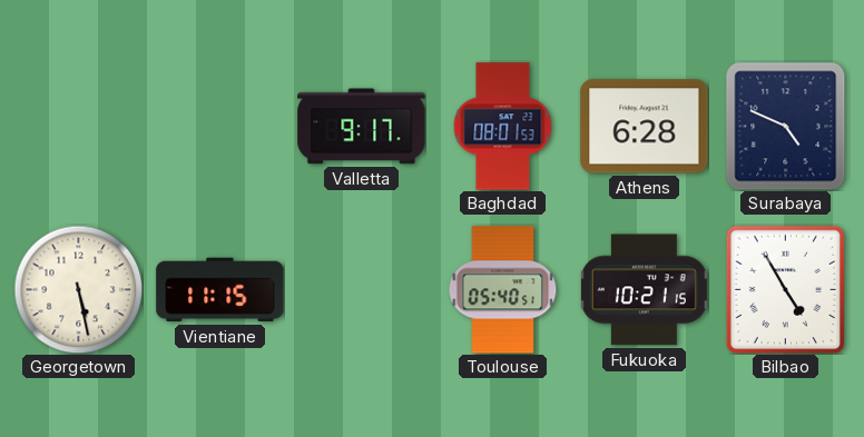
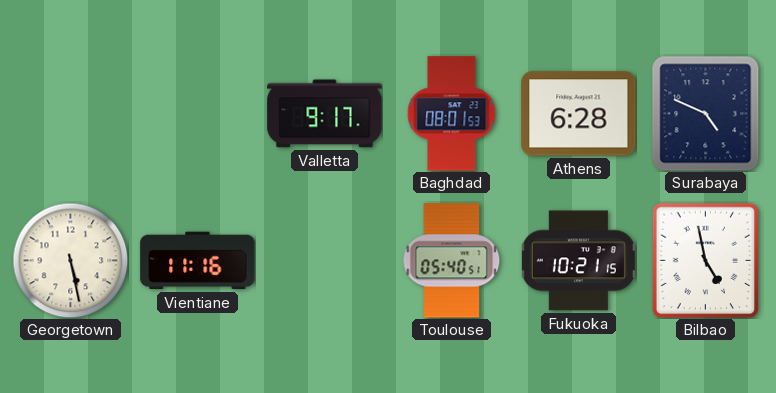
Vientiane: 11:15 -> 11:16 (198, 261)
Bilbao: 4:55 -> 4:58 (706, 260)
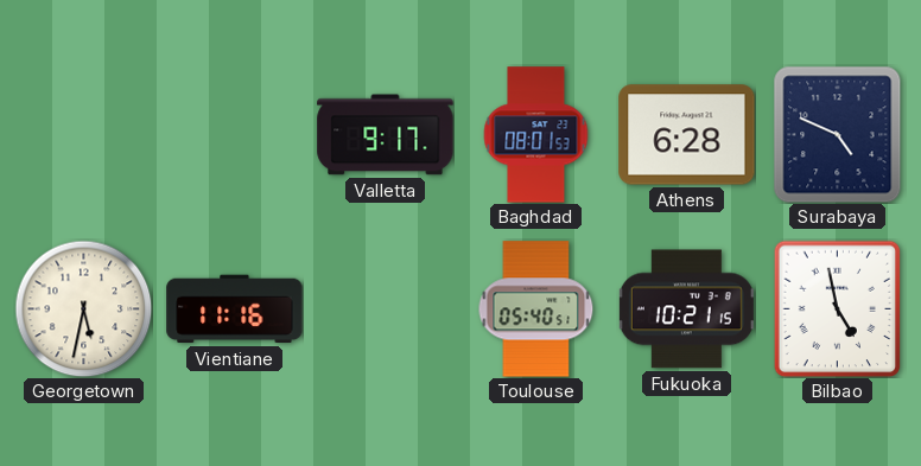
Georgetown: 5:28 -> 5:32 (83, 308)
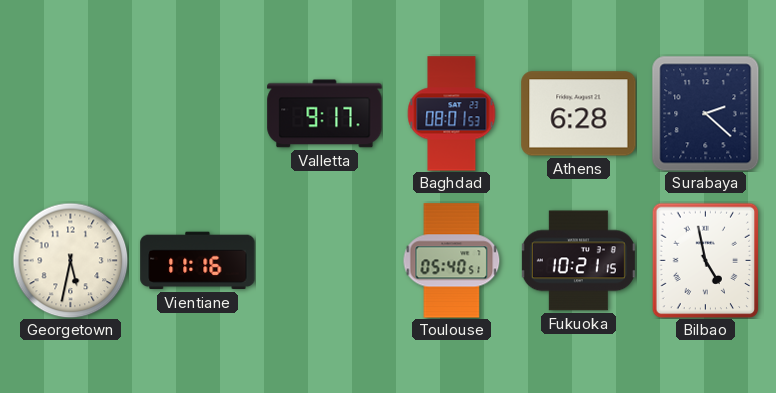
Surabaya: 4:49 -> 2:22 (706, 113)
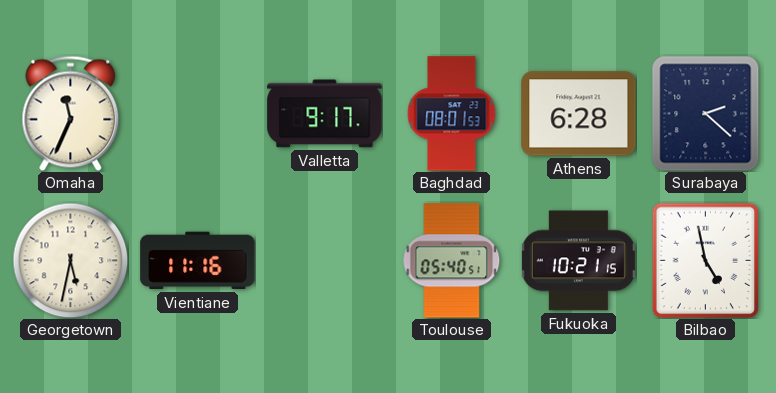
Omaha: none -> 11:34 (71, 113)
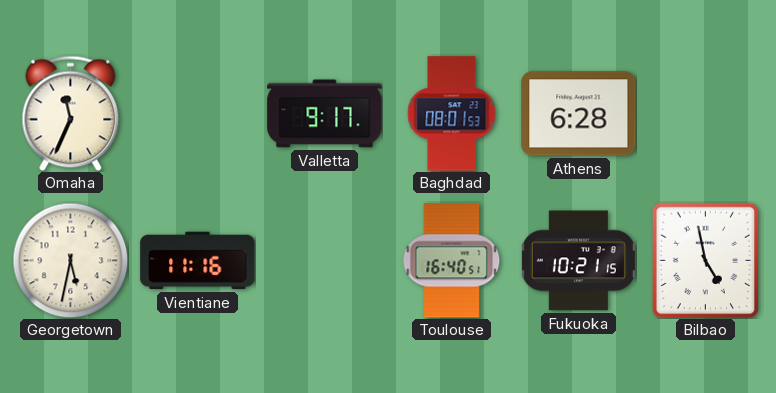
Surabaya: 2:22 -> none (706, 113)
Toulouse: 05:40 -> 16:40 (452, 261)
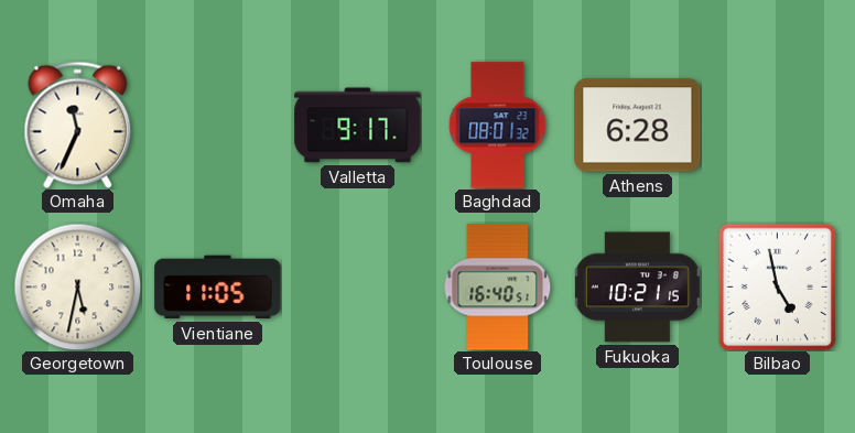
Baghdad: 08:01:53 -> 08:01:32 (498, 126)
Vientiane: 11:16 -> 11:05 (218, 288)
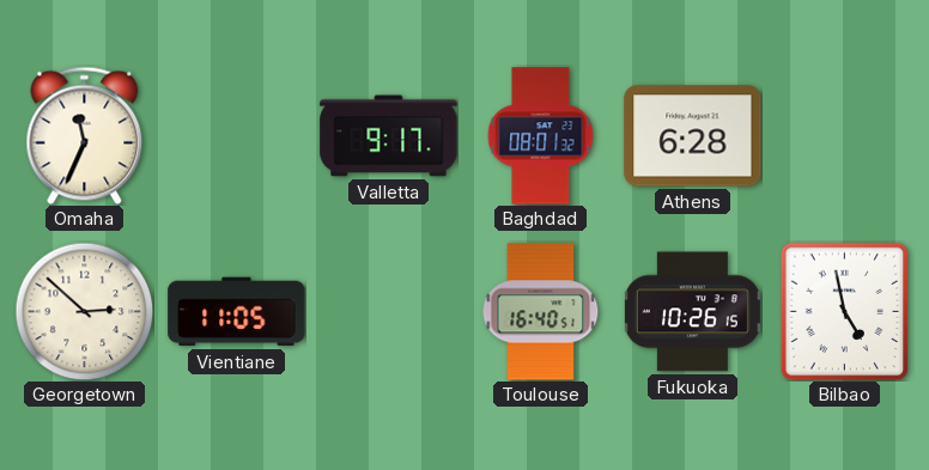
Georgetown: 5:32 -> 2:52 (84, 311)
Fukuoka: 10:21 -> 10:26 (692, 312)
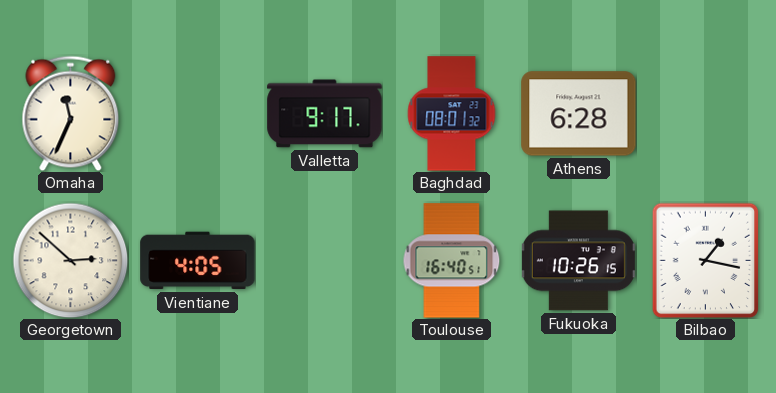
Vientiane: 11:05 -> 4:05 (198, 261)
Bilbao: 4:58 -> 1:17 (706, 260)
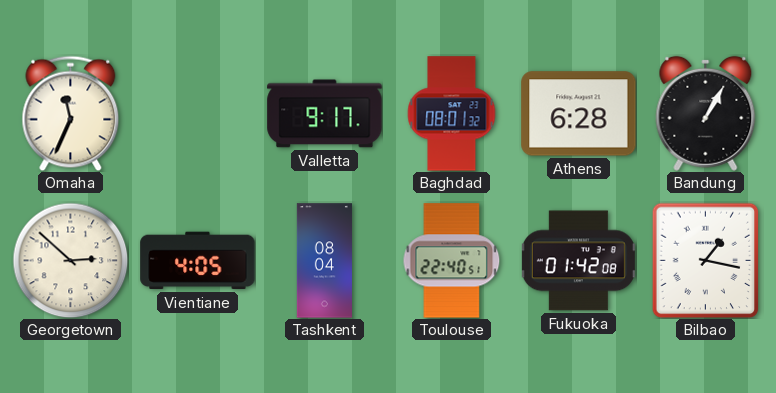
Bandung: none -> 1:05 (706, 113)
Tashkent: none -> 08:04 (324, 261)
Toulouse: 16:40 -> 22:40 (452, 261)
Fukuoka: 10:26 -> 01:42 (578, 261)
